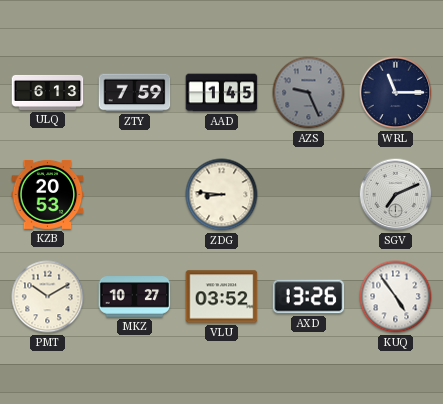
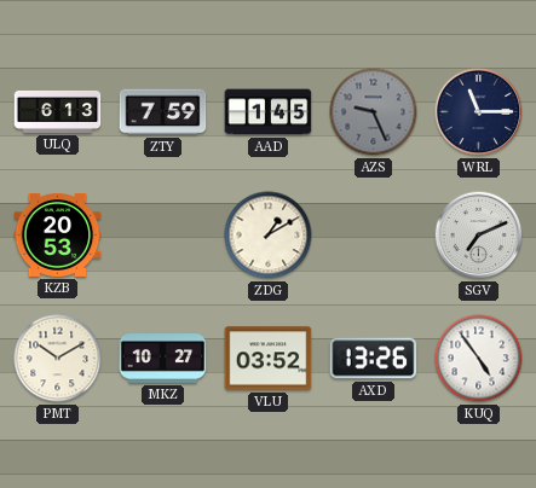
ZDG: 8:46 -> 1:10 (269, 236)
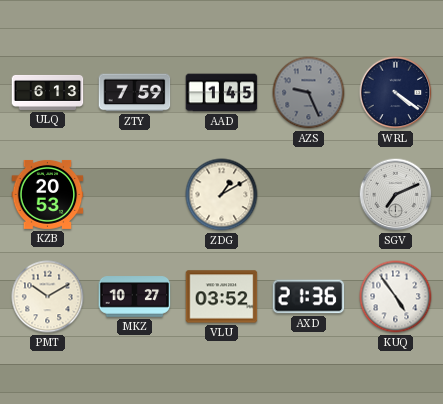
WRL: 11:15 -> 4:21 (396, 93)
AXD: 13:26 -> 21:36 (309, 297)
